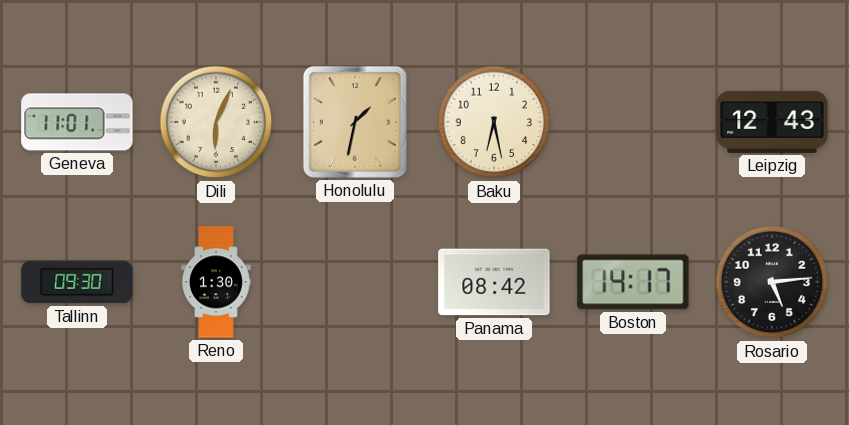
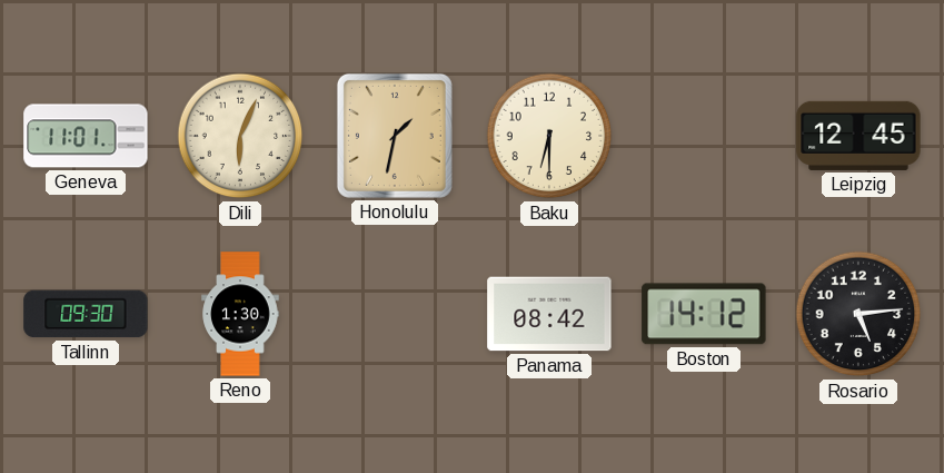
Baku: 6:28 -> 6:30 (549, 136)
Leipzig: 12:43 -> 12:45 (858, 136)
Boston: 14:17 -> 14:12 (704, 314)
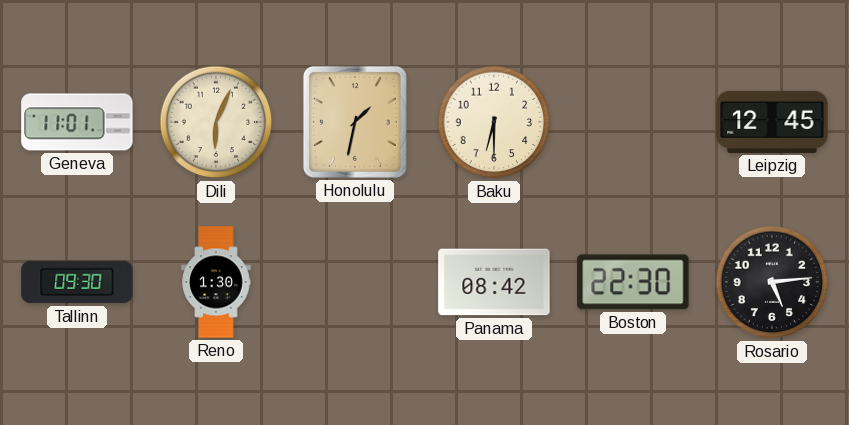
Boston: 14:12 -> 22:30 (633, 282)
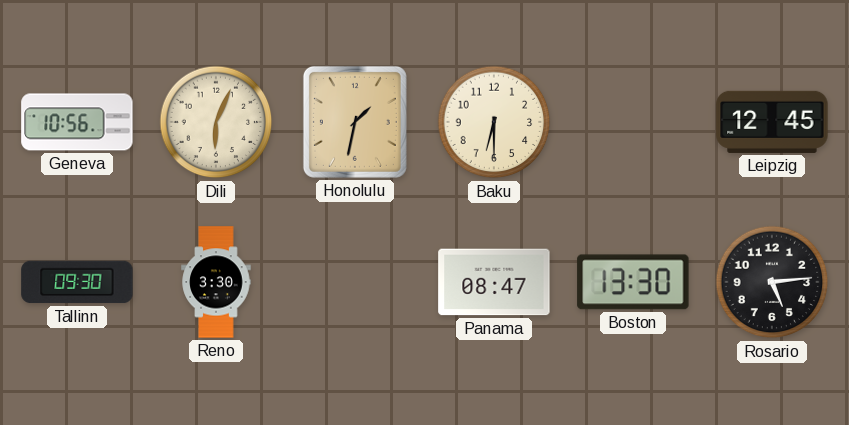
Geneva: 11:01 -> 10:56 (77, 122)
Reno: 1:30 -> 3:30 (216, 282)
Panama: 08:42 -> 08:47 (494, 282)
Boston: 22:30 -> 13:30 (633, 282)
